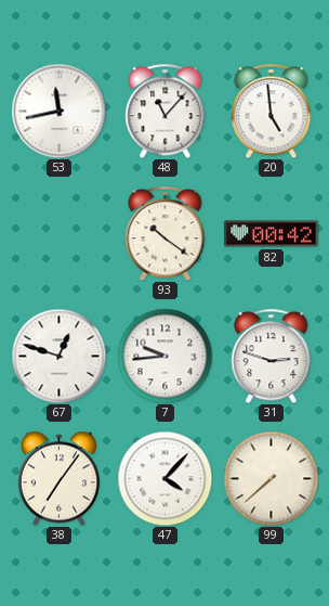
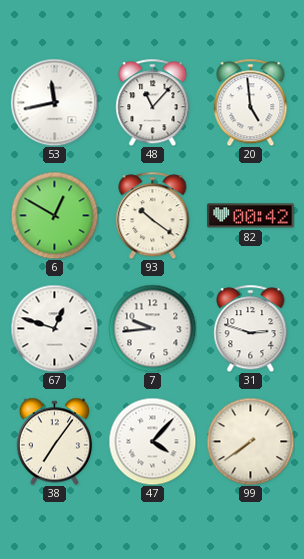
6: none -> 12:50 (54, 215)
99: 7:38 -> 7:39 (250, 441)
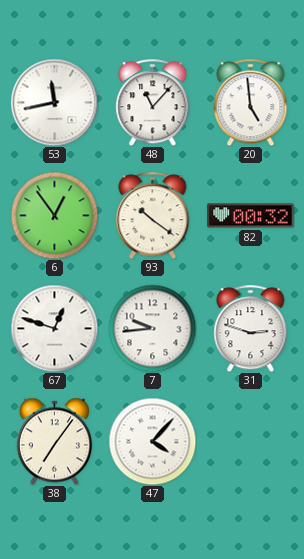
6: 12:50 -> 12:54 (54, 215)
82: 00:42 -> 00:32 (251, 216)
99: 7:39 -> none (250, 441)
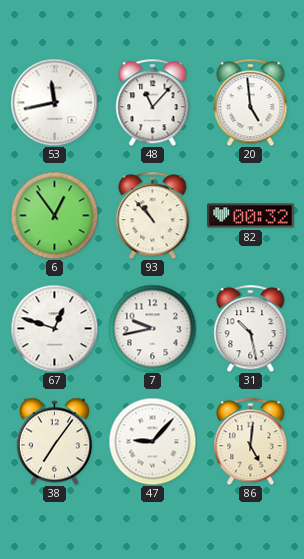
93: 10:21 -> 10:53 (153, 215)
7: 9:44 -> 9:43 (152, 328)
31: 2:48 -> 10:28 (251, 328)
47: 4:07 -> 9:07 (152, 441)
86: none -> 5:01 (251, 441)
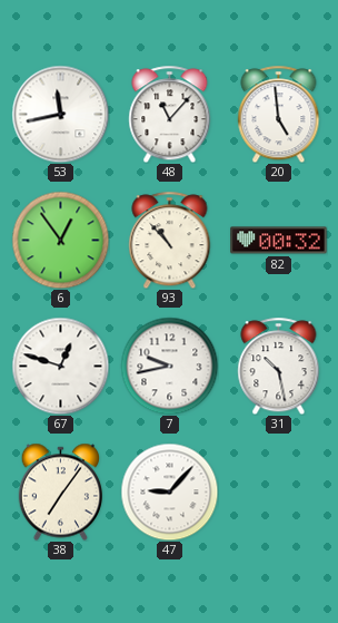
86: 5:01 -> none (251, 441)
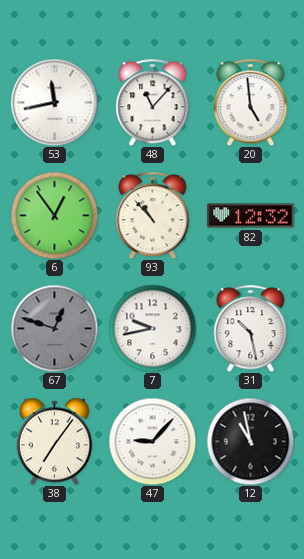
82: 00:32 -> 12:32 (251, 216)
67 dial: white -> grey (54, 328)
12: none -> 10:58 (250, 441)
